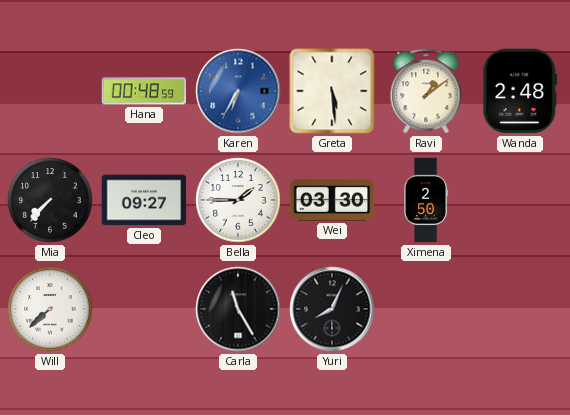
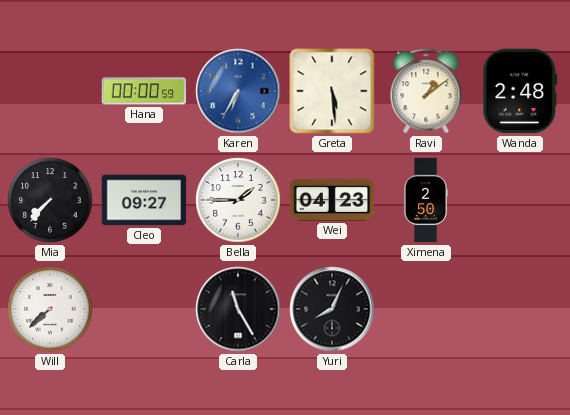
Hana: 00:48 -> 00:00 (144, 91)
Wei: 03:30 -> 04:23 (332, 200)
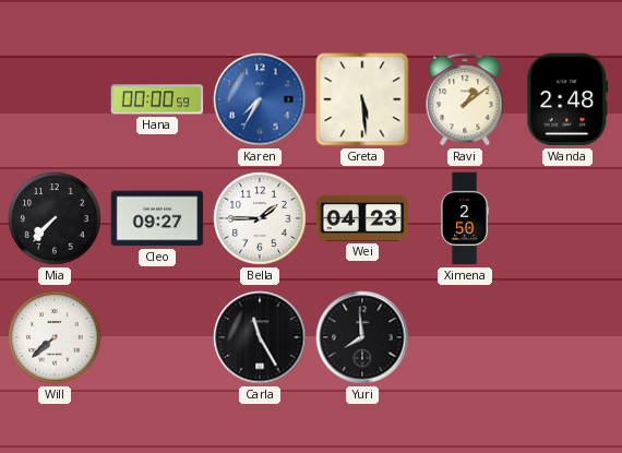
Karen: 6:35 -> 7:35 (260, 99)
Yuri: 8:04 -> 7:59 (362, 337)
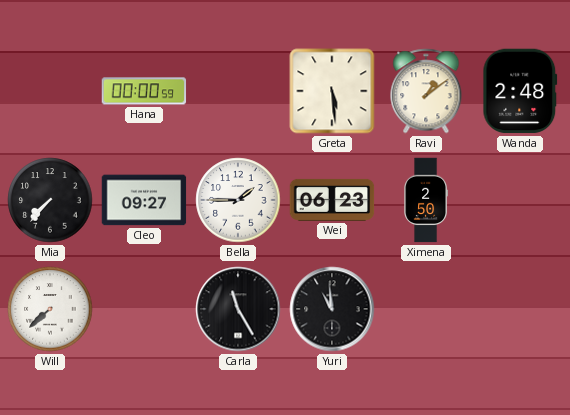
Karen: 7:35 -> none (260, 99)
Wei: 04:23 -> 06:23 (332, 200)
Yuri: 7:59 -> 10:59 (332, 309)
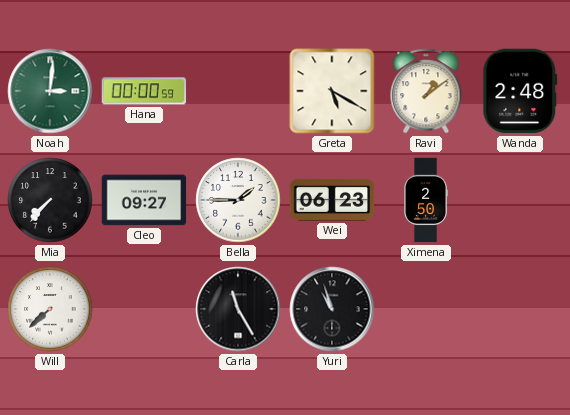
Noah: none -> 3:01 (50, 91)
Greta: 5:29 -> 5:20 (332, 91)
Yuri: 10:59 -> 10:57 (332, 309)
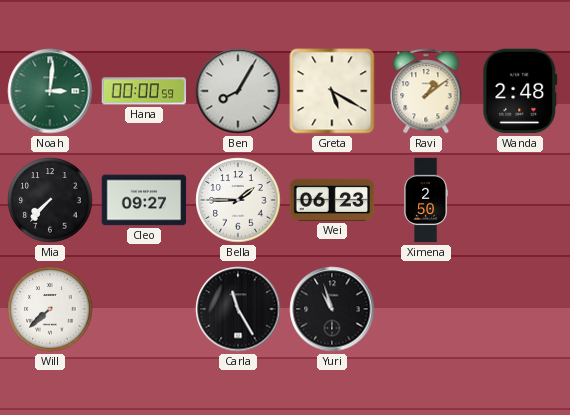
Ben: none -> 8:05 (238, 91)
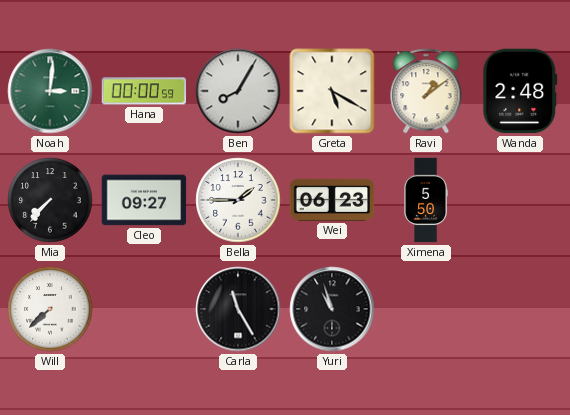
Ximena: 2:50 -> 5:50 (426, 200)
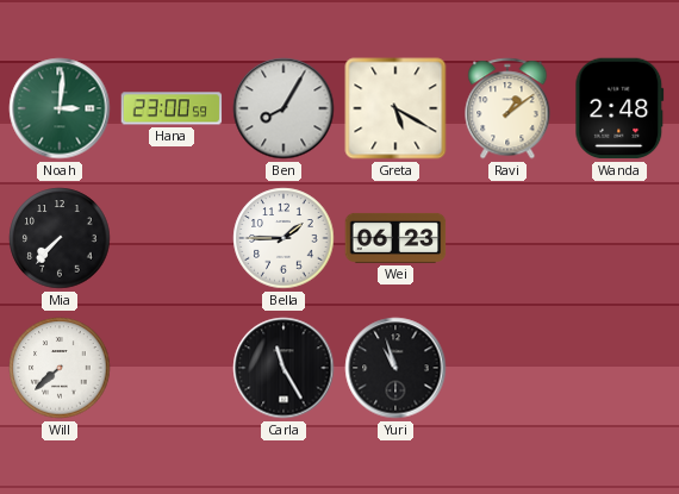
Hana: 00:00 -> 23:00 (172, 108)
Cleo: 09:27 -> none (144, 200)
Ximena: 5:50 -> none (426, 200)
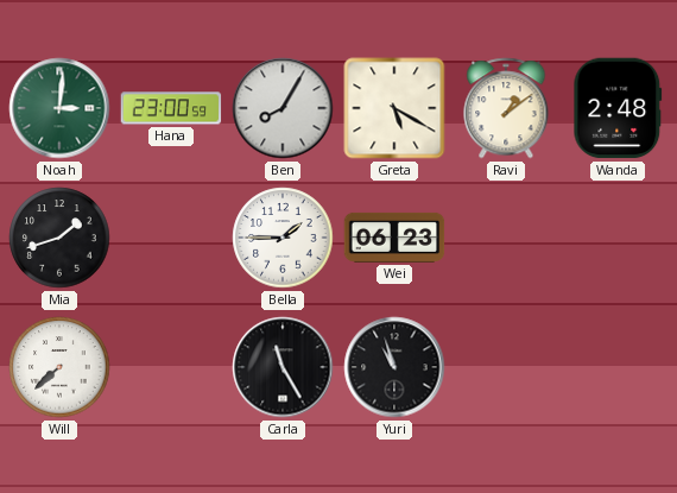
Mia: 7:37 -> 1:42 (59, 238)
